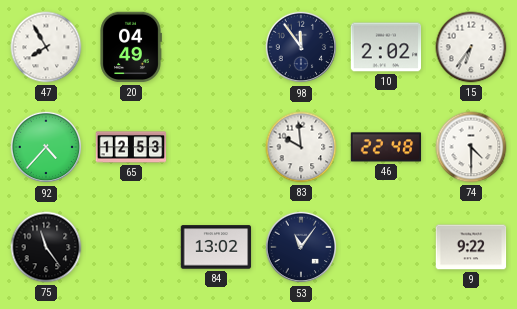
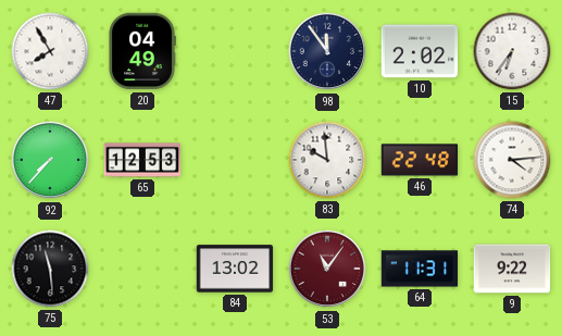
92: 4:37 -> 7:37 (50, 160)
74: 4:30 -> 4:14 (512, 160)
75: 11:24 -> 11:29 (50, 269)
53 dial: navy -> burgundy (327, 269)
64: none -> 11:31 (420, 269)
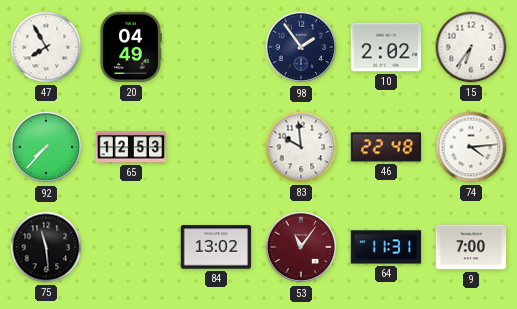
98: 11:54 -> 1:54 (301, 47)
9: 9:22 -> 7:00 (471, 247)
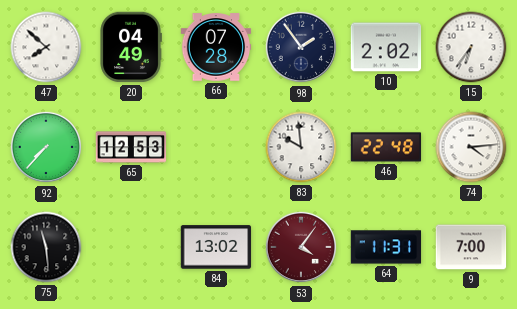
47: 7:55 -> 7:52 (46, 47)
66: none -> 07:28 (216, 47)
53: 11:06 -> 4:06 (301, 247)
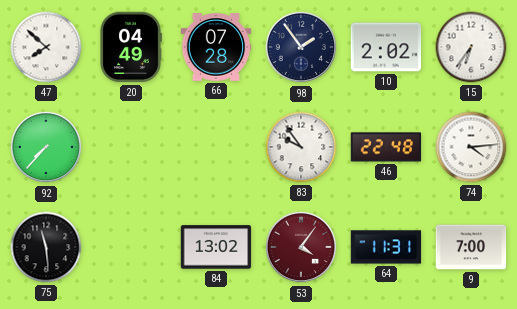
65: 12:53 -> none (131, 147)
83: 9:59 -> 9:54 (301, 147)
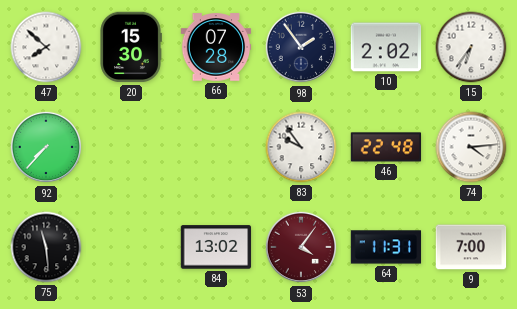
20: 04:49 -> 15:30 (131, 47)
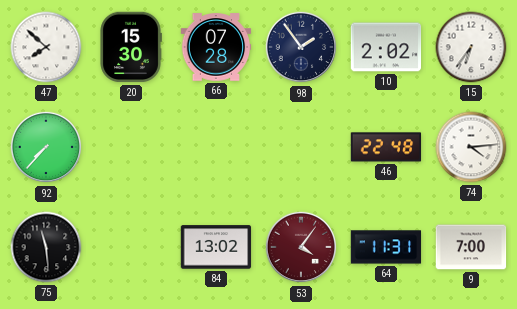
83: 9:54 -> none (301, 147)
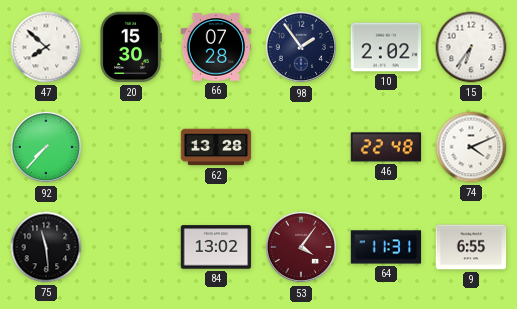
62: none -> 13:28 (216, 147)
74: 4:14 -> 4:11 (471, 147)
9: 7:00 -> 6:55 (471, 247)
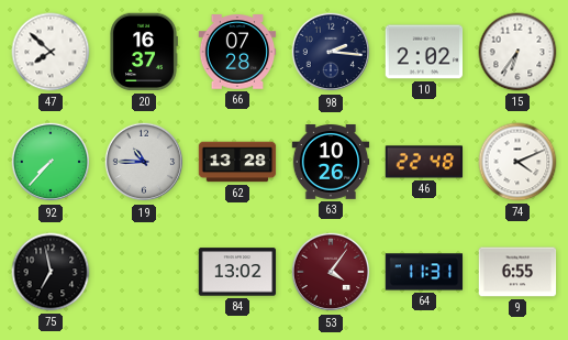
20: 15:30 -> 16:37 (144, 52)
98: 1:54 -> 2:16 (331, 52)
19: none -> 10:45 (144, 162)
63: none -> 10:26 (331, 163)
75: 11:29 -> 6:58 (51, 272)
